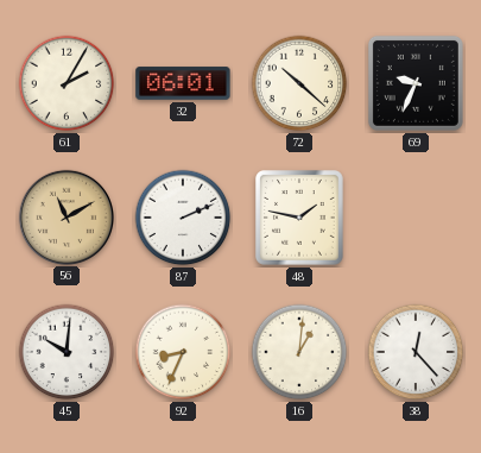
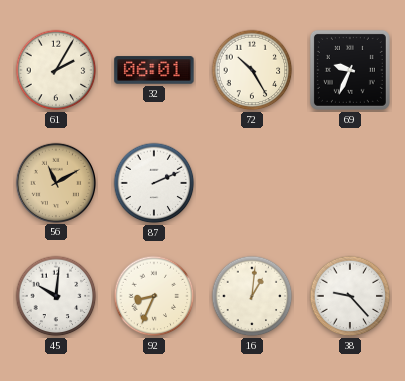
72: 10:22 -> 10:25 (252, 70)
48: 1:47 -> none (300, 219)
38: 12:23 -> 9:23 (350, 296)
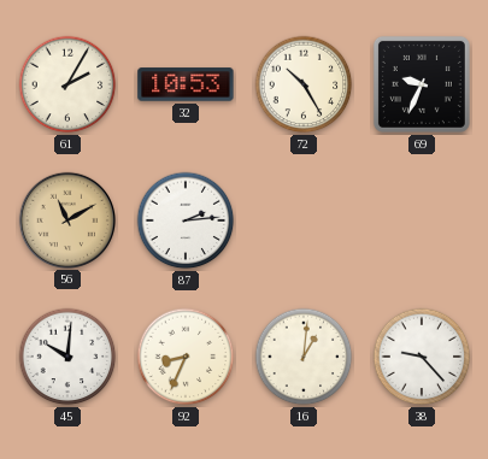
32: 06:01 -> 10:53 (186, 84)
87: 2:11 -> 2:14 (186, 220)
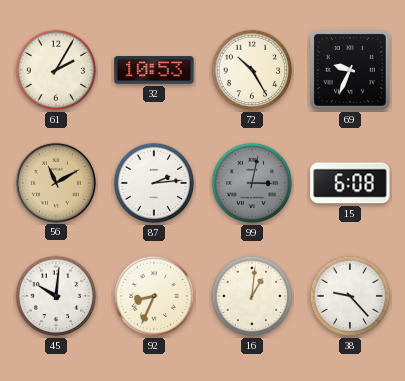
99: none -> 3:02 (252, 183)
15: none -> 6:08 (350, 183)
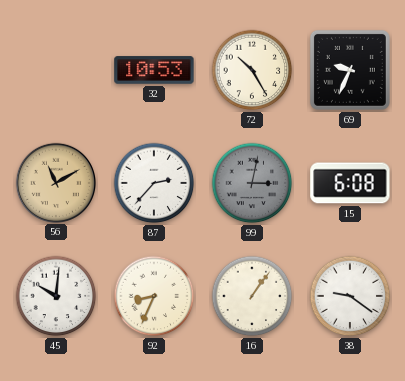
61: 2:05 -> none (56, 70)
87: 2:14 -> 2:37 (154, 183)
16: 1:01 -> 1:06 (252, 296)
38: 9:23 -> 9:21 (350, 296)
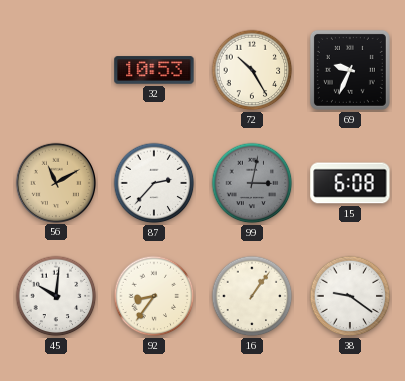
92: 8:34 -> 8:36 (154, 296)
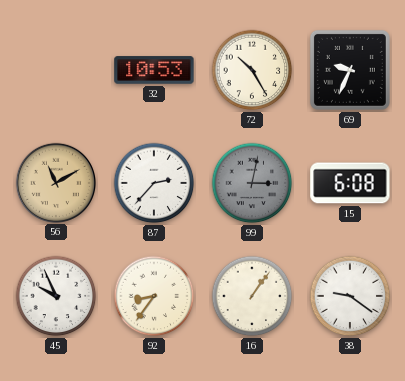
45: 10:01 -> 9:56 (56, 296)
